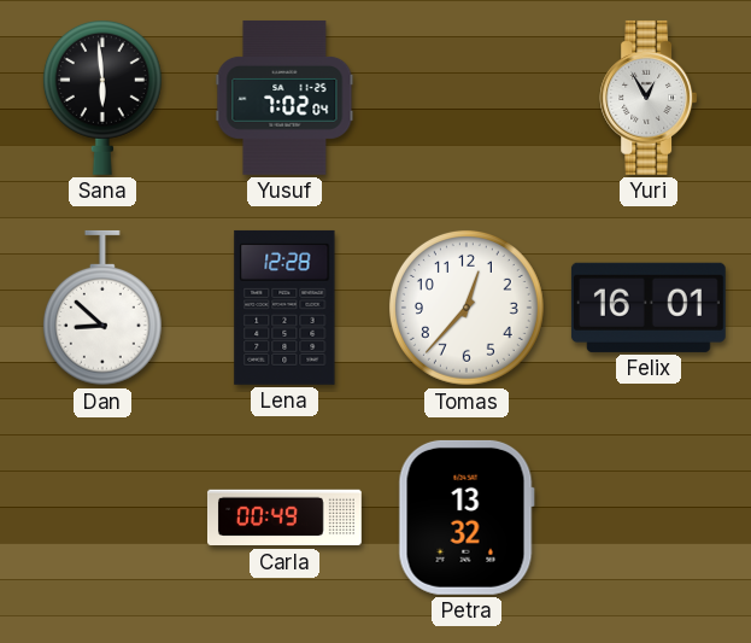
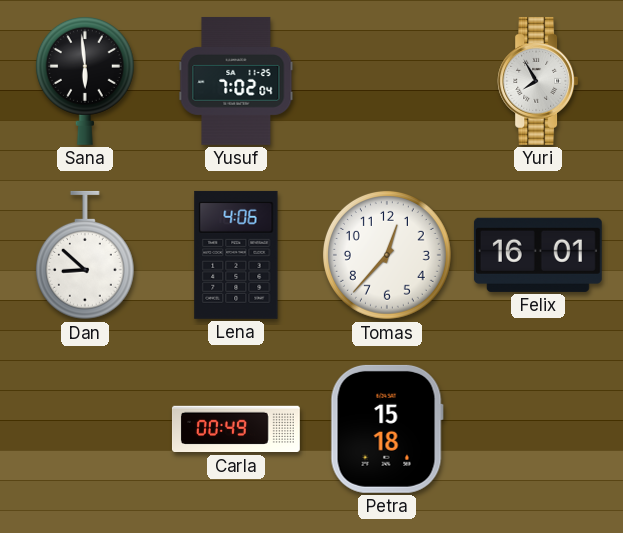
Yuri: 12:55 -> 7:55 (538, 81)
Lena: 12:28 -> 4:06 (236, 255)
Petra: 13:32 -> 15:18 (387, 429)
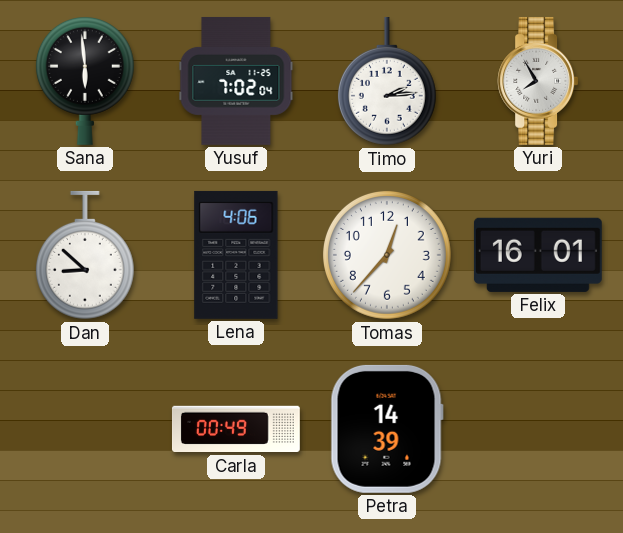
Timo: none -> 2:14 (387, 81)
Petra: 15:18 -> 14:39 (387, 429)
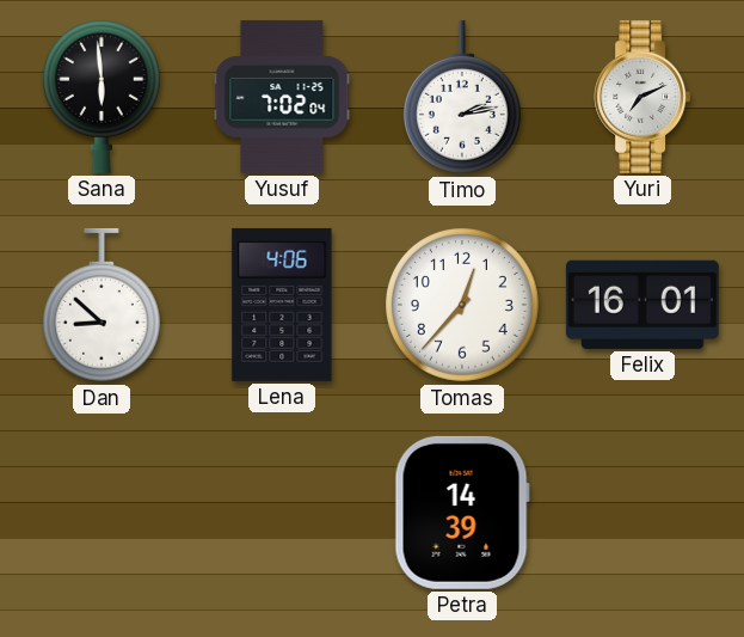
Timo: 2:14 -> 2:13 (462, 97)
Yuri: 7:55 -> 7:11 (642, 97)
Carla: 00:49 -> none (236, 429)
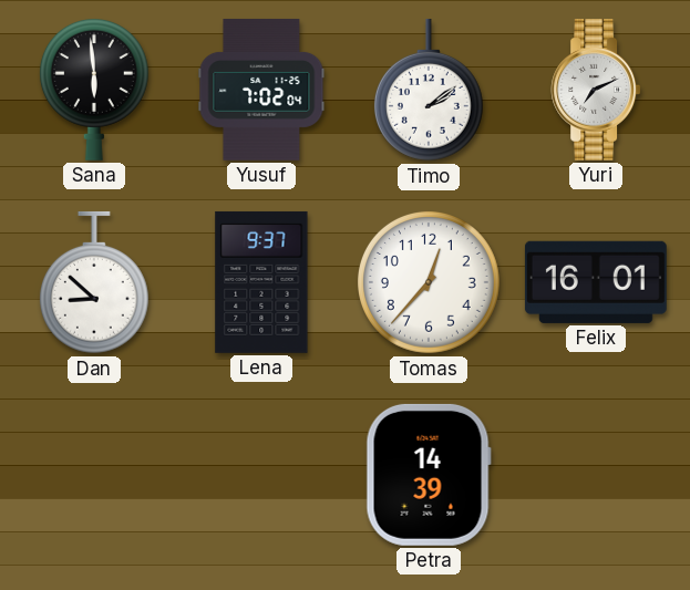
Timo: 2:13 -> 2:09 (429, 90)
Lena: 4:06 -> 9:37 (261, 282)
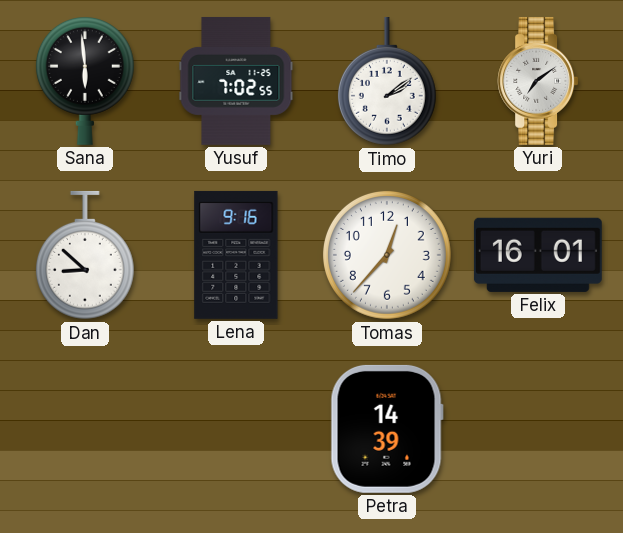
Yusuf: 7:02:04 -> 7:02:55 (236, 81)
Yuri: 7:11 -> 7:09 (538, 81)
Lena: 9:37 -> 9:16 (236, 255)
